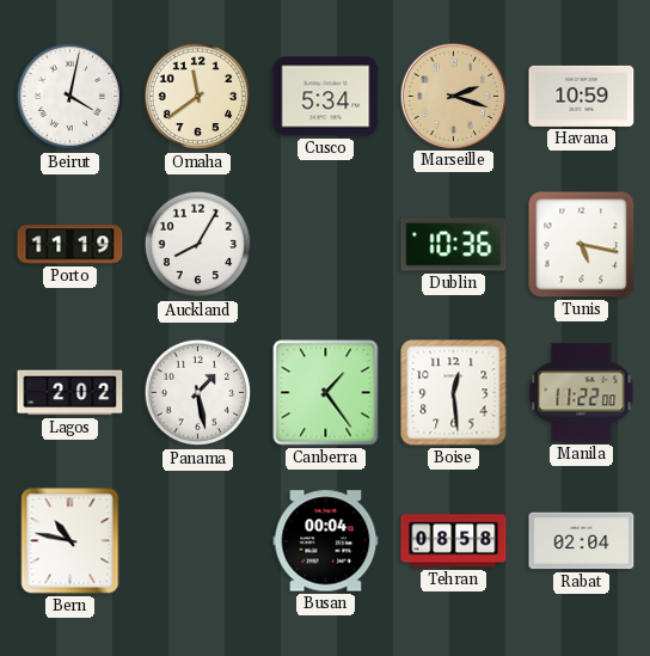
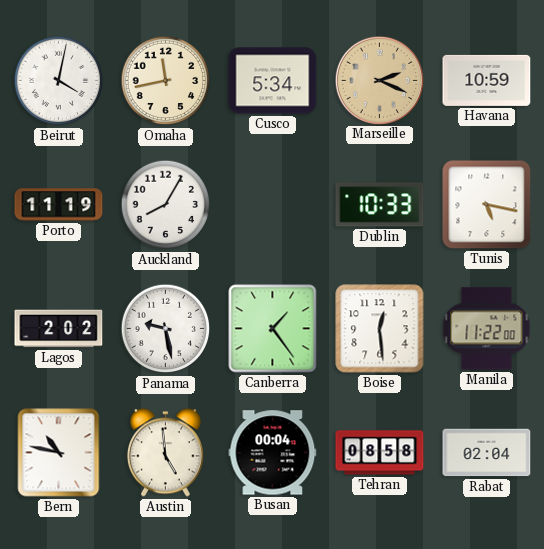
Omaha: 11:39 -> 11:43 (166, 81)
Marseille: 2:18 -> 2:19 (379, 80)
Dublin: 10:36 -> 10:33 (380, 205)
Panama: 1:28 -> 9:28 (166, 329)
Austin: none -> 4:59 (165, 453)
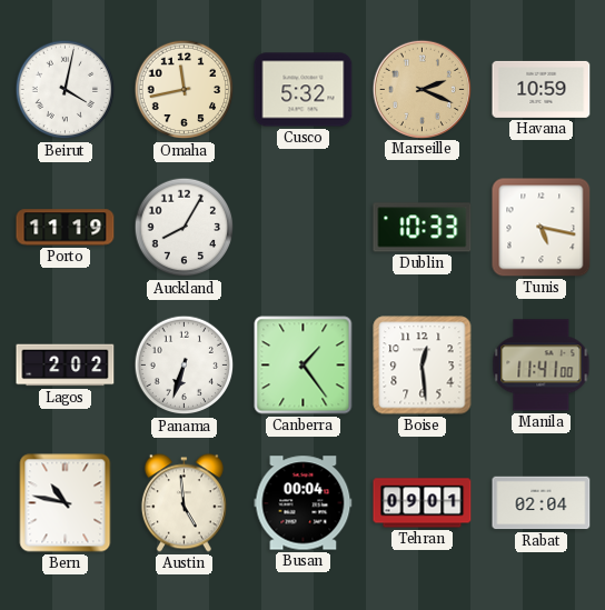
Cusco: 5:34 -> 5:32 (304, 90)
Panama: 9:28 -> 6:33 (185, 366)
Manila: 11:22 -> 11:41 (542, 366)
Tehran: 08:58 -> 09:01 (423, 503)
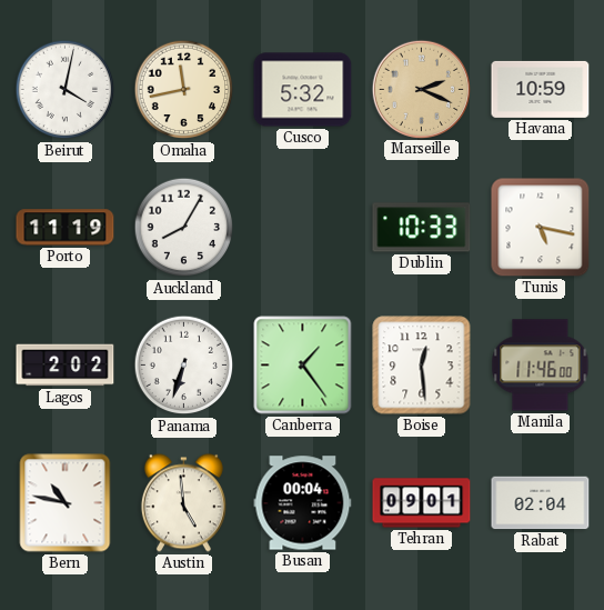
Manila: 11:41 -> 11:46 (541, 366)
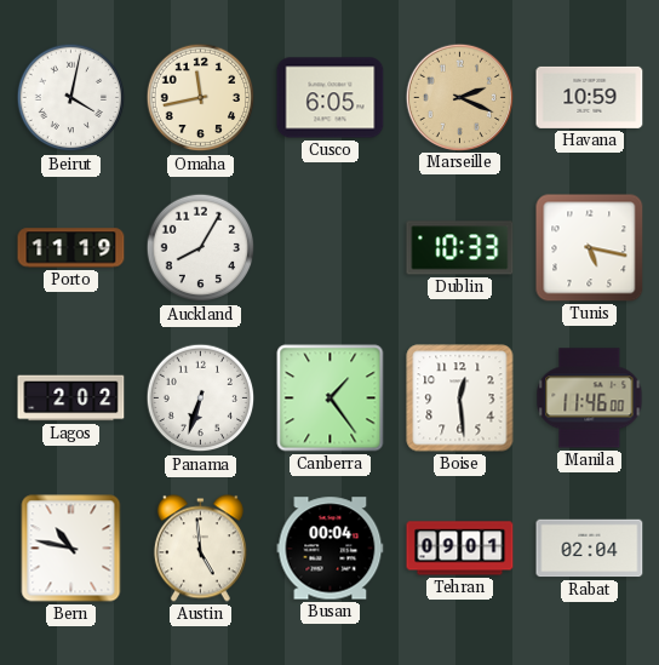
Cusco: 5:32 -> 6:05 (331, 98)
